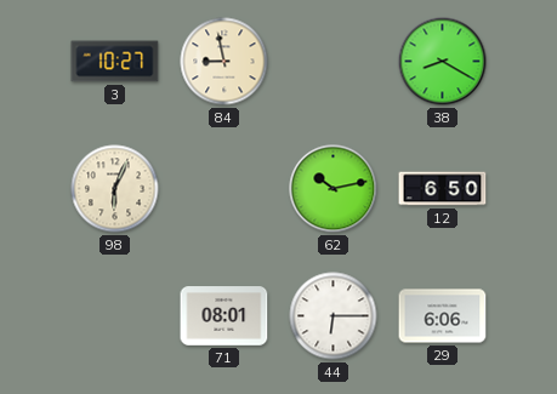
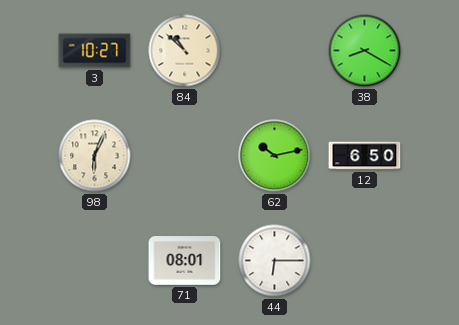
84: 8:58 -> 10:52 (185, 51)
29: 6:06 -> none (443, 316)
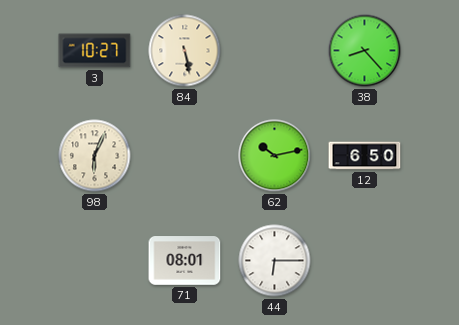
84: 10:52 -> 5:28 (185, 51)
38: 8:20 -> 8:23 (365, 51)
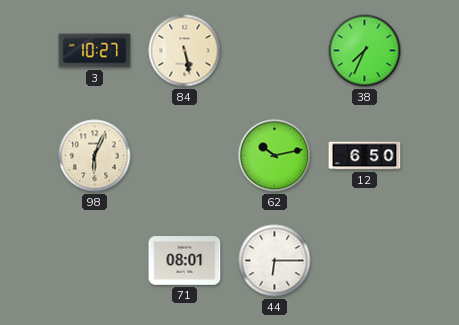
38: 8:23 -> 7:34 (365, 51)
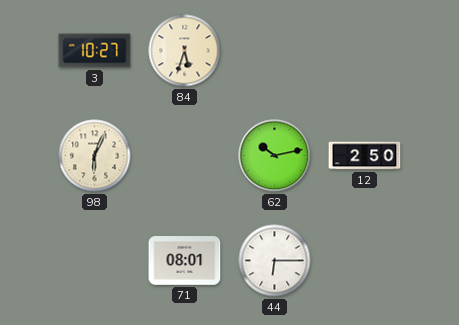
84: 5:28 -> 5:33 (185, 51)
38: 7:34 -> none (365, 51)
12: 6:50 -> 2:50 (365, 156)
